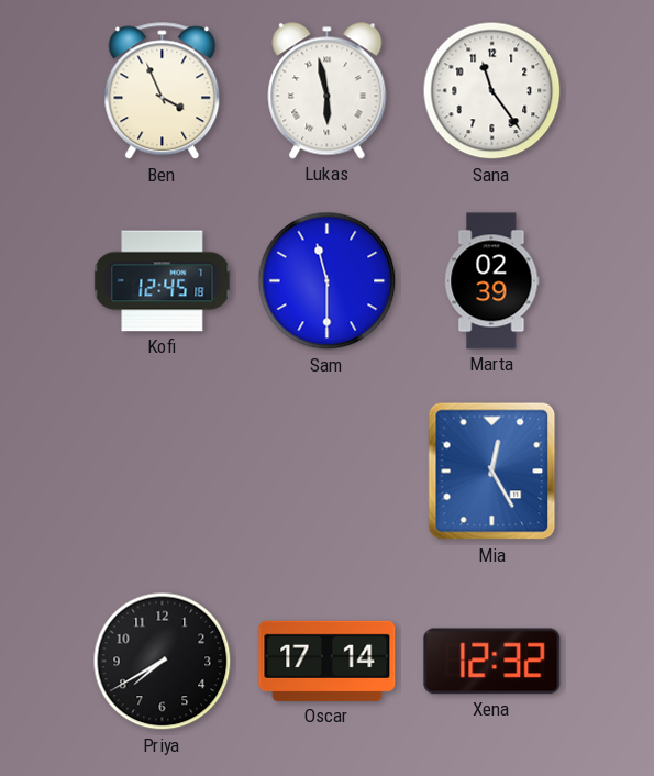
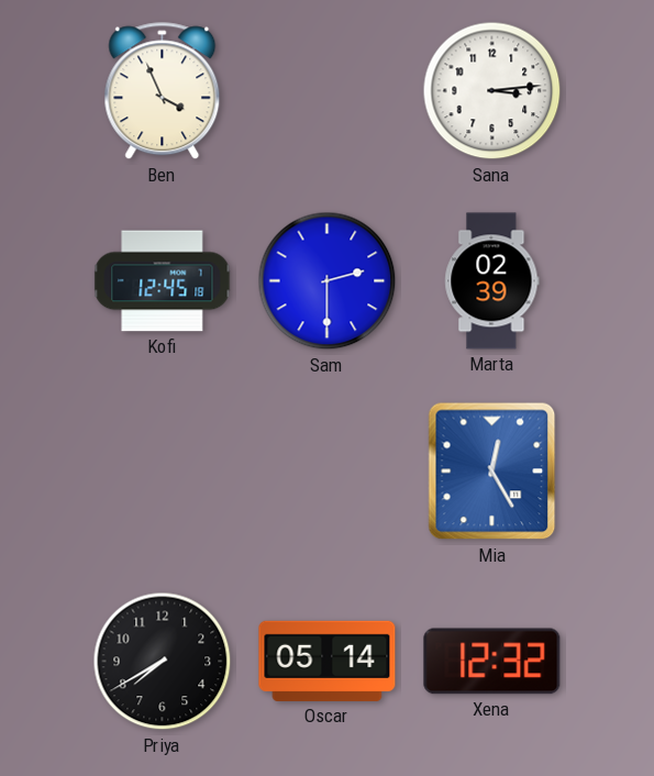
Lukas: 5:58 -> none (328, 91)
Sana: 11:24 -> 3:14 (492, 91)
Sam: 11:30 -> 2:30 (328, 281)
Oscar: 17:14 -> 05:14 (328, 661)
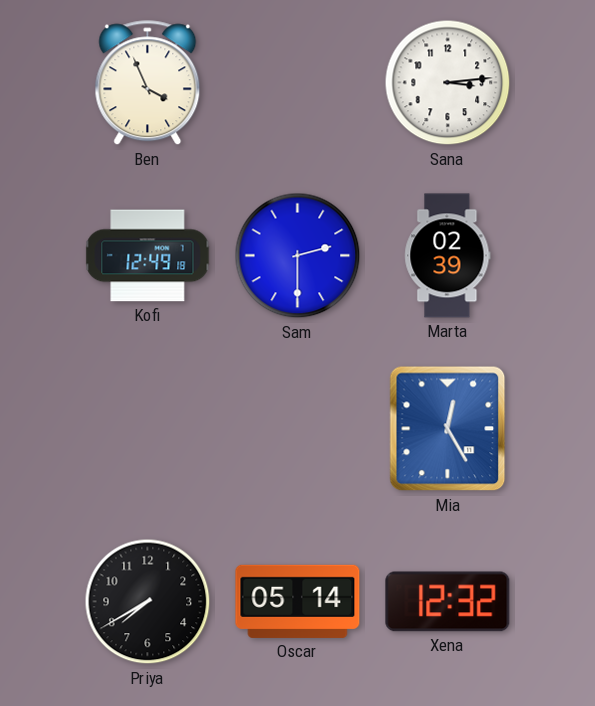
Kofi: 12:45 -> 12:49 (148, 256)
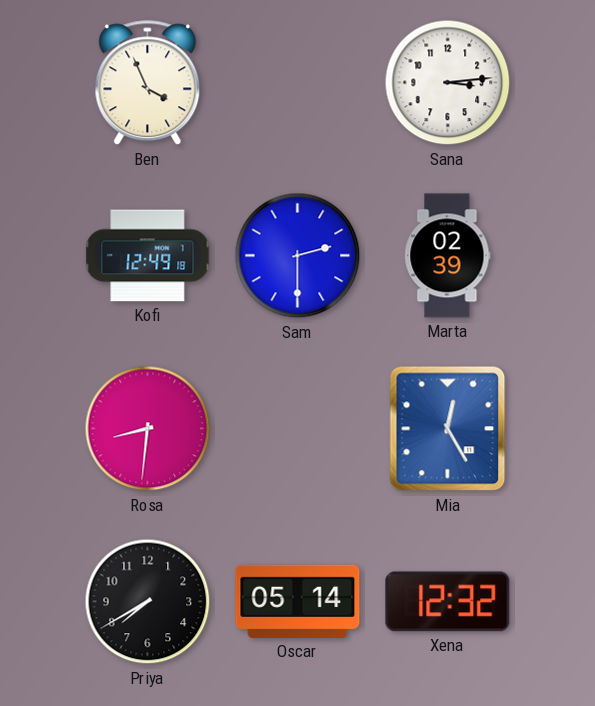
Rosa: none -> 8:31 (148, 429)
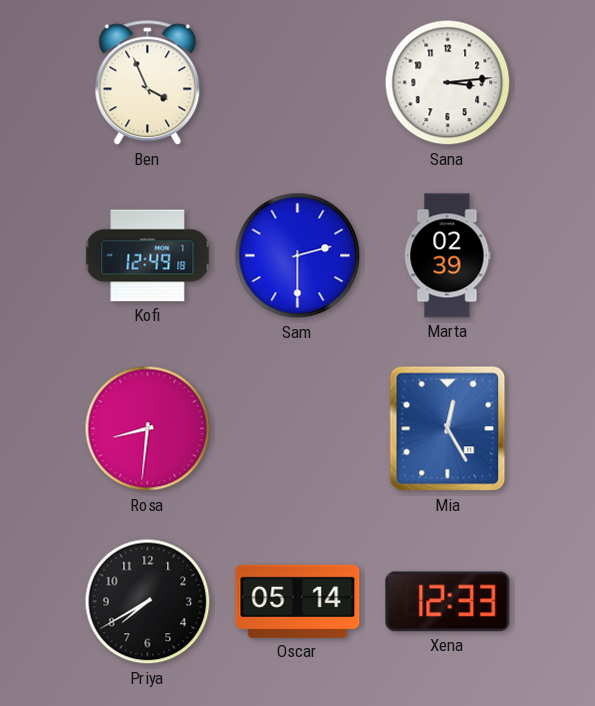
Xena: 12:32 -> 12:33 (448, 602)
